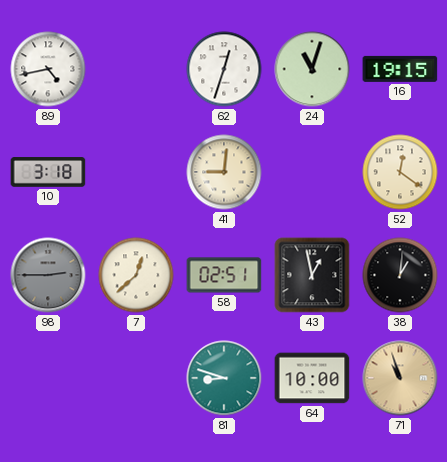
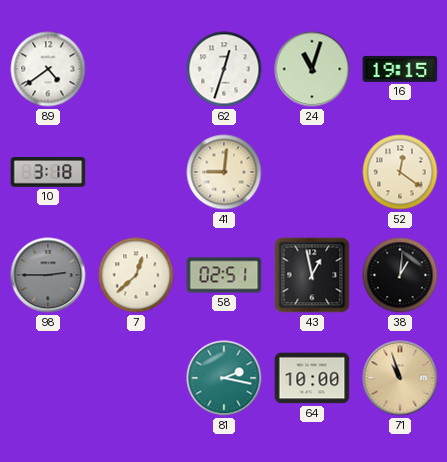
89: 4:43 -> 4:39 (48, 69)
81: 8:48 -> 2:17 (224, 378)
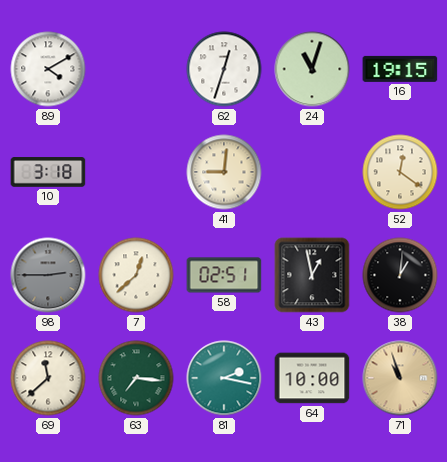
89: 4:39 -> 4:10 (48, 69)
69: none -> 11:38 (48, 378)
63: none -> 7:16 (136, 378)
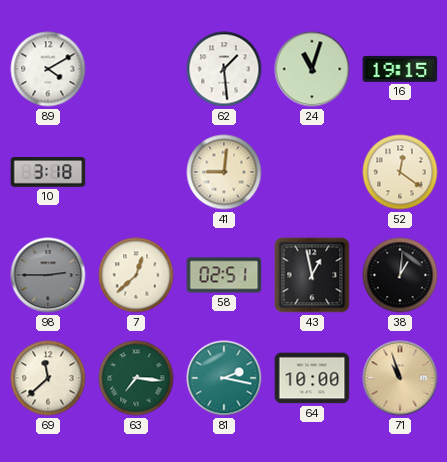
62: 12:33 -> 1:29 (224, 69)
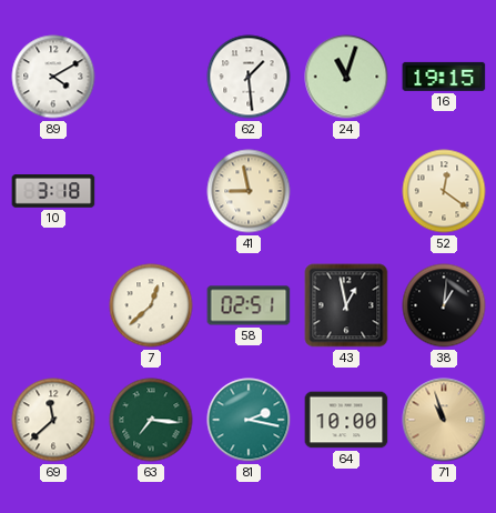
41: 9:01 -> 8:58 (249, 191)
98: 2:45 -> none (48, 275)
